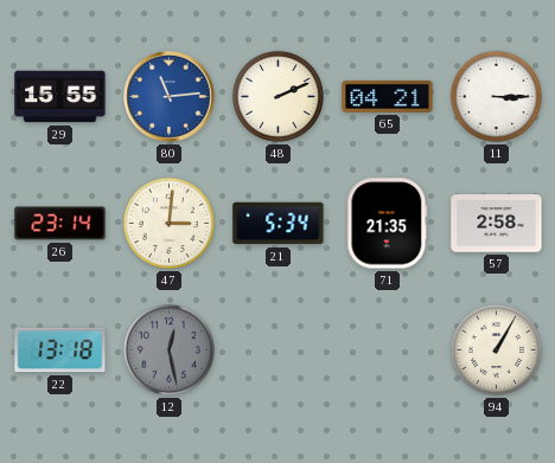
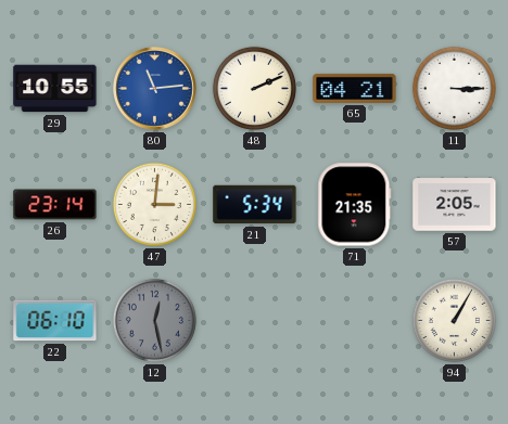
29: 15:55 -> 10:55 (55, 89)
57: 2:58 -> 2:05 (455, 205)
22: 13:18 -> 06:10 (55, 321)
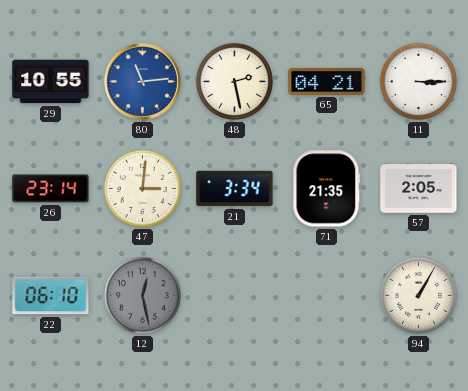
48: 2:11 -> 2:28 (234, 81)
21: 5:34 -> 3:34 (235, 189)
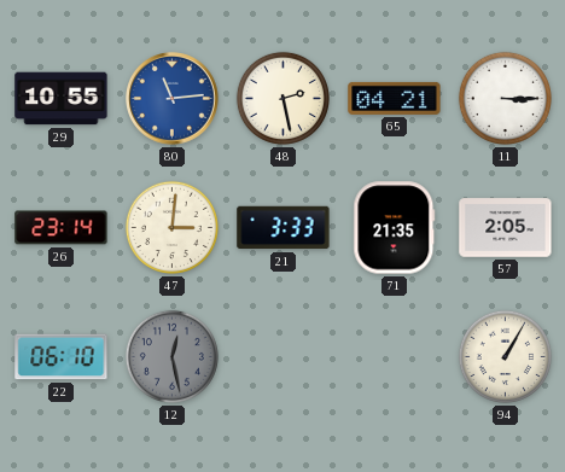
21: 3:34 -> 3:33 (284, 228)
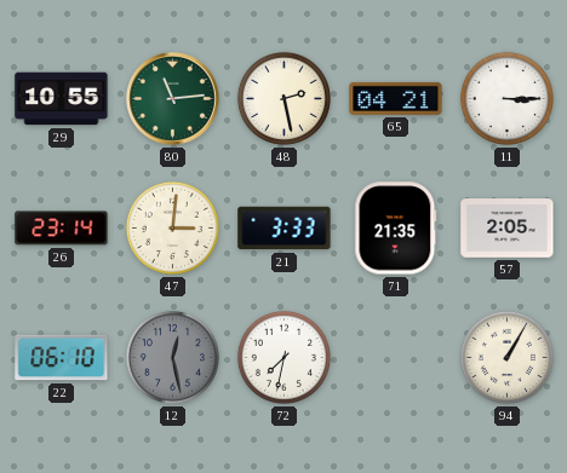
80 dial: blue -> green (173, 99)
72: none -> 7:32 (283, 357)
